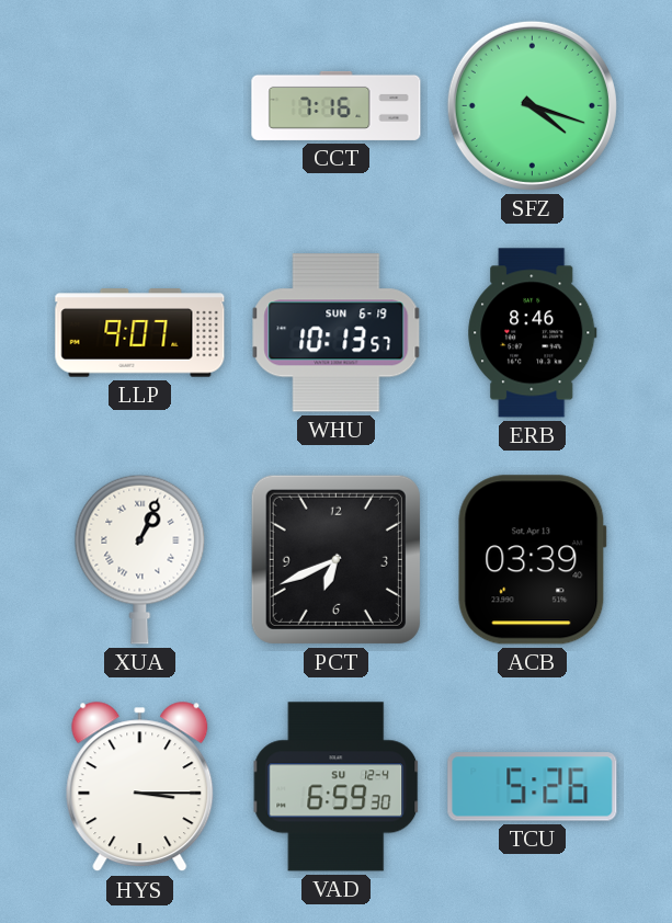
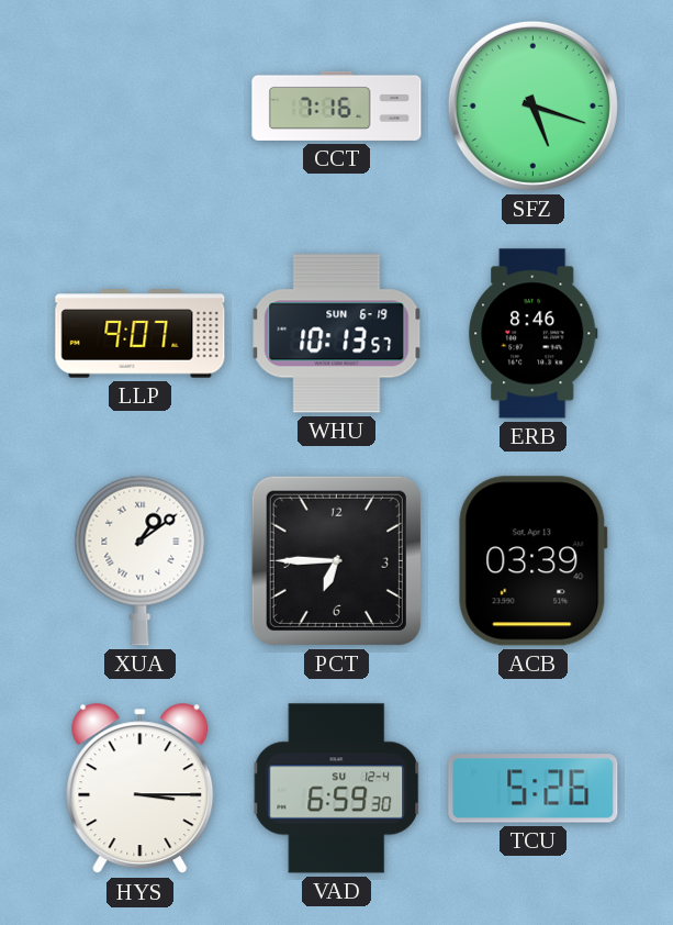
SFZ: 4:18 -> 5:18 (532, 105)
XUA: 1:04 -> 1:09 (141, 560)
PCT: 6:41 -> 6:45 (336, 560)
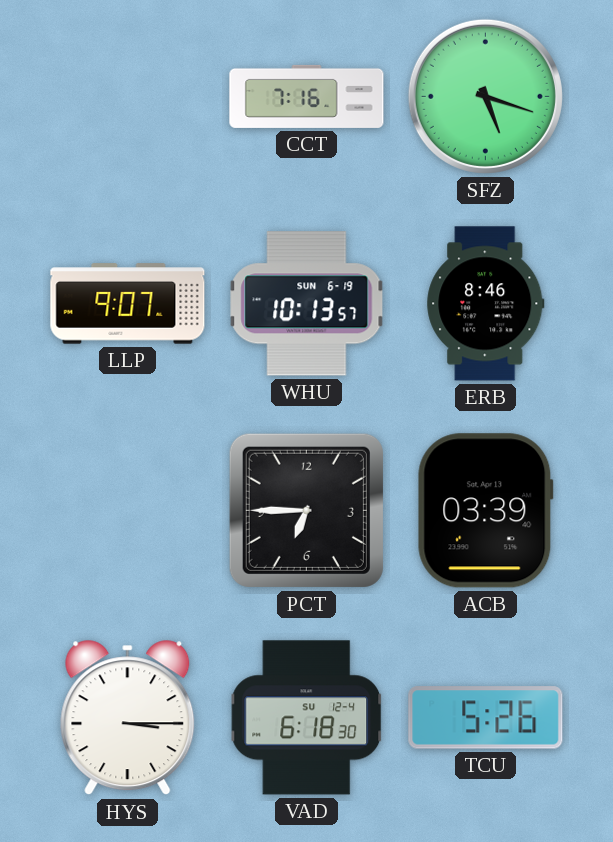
XUA: 1:09 -> none (141, 560)
VAD: 6:59 -> 6:18 (307, 718)
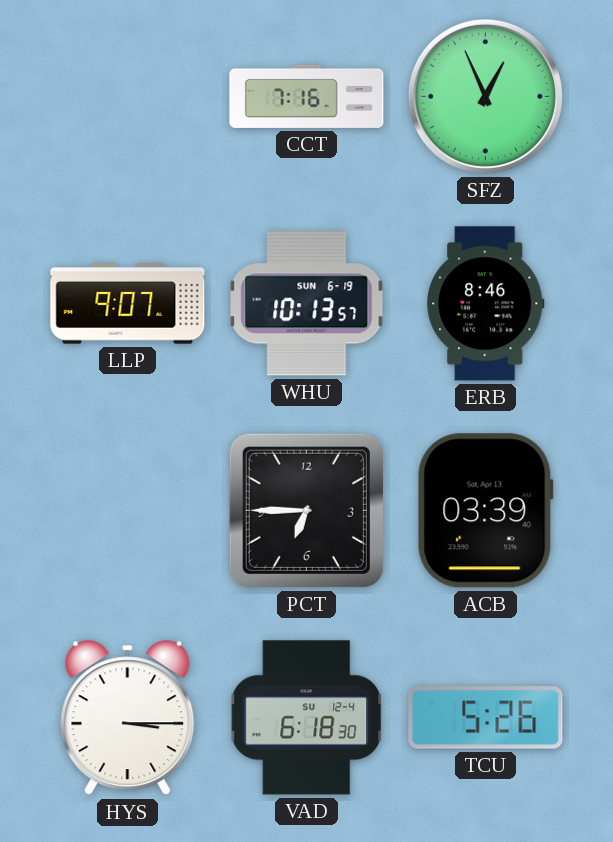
SFZ: 5:18 -> 12:56 (485, 96)
